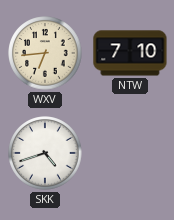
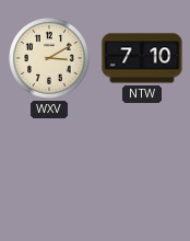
WXV: 6:44 -> 3:10 (49, 58)
SKK: 4:42 -> none (45, 153)
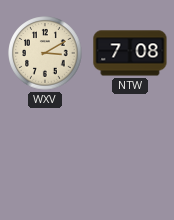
NTW: 7:10 -> 7:08 (130, 53)
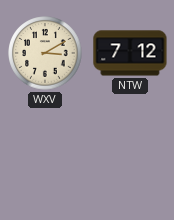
NTW: 7:08 -> 7:12 (130, 53)
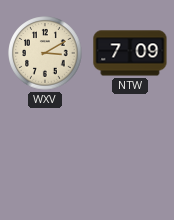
NTW: 7:12 -> 7:09 (130, 53)
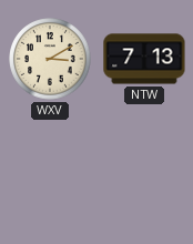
NTW: 7:09 -> 7:13 (144, 59)
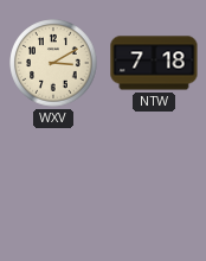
NTW: 7:13 -> 7:18 (154, 63)
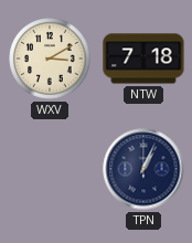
TPN: none -> 1:04 (143, 169)
